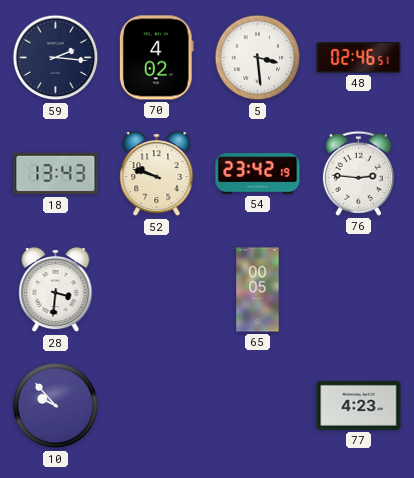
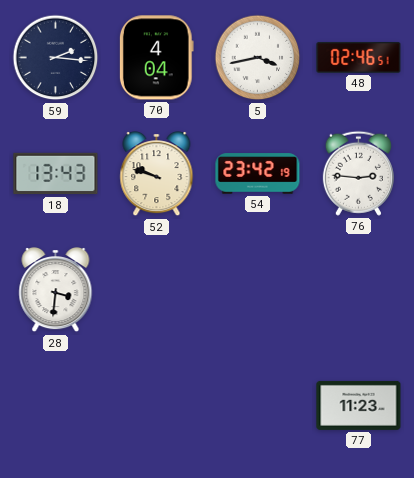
70: 4:02 -> 4:04 (156, 58)
5: 3:29 -> 3:43 (258, 58)
65: 00:05 -> none (258, 290)
10: 9:53 -> none (56, 406)
77: 4:23 -> 11:23 (359, 405)
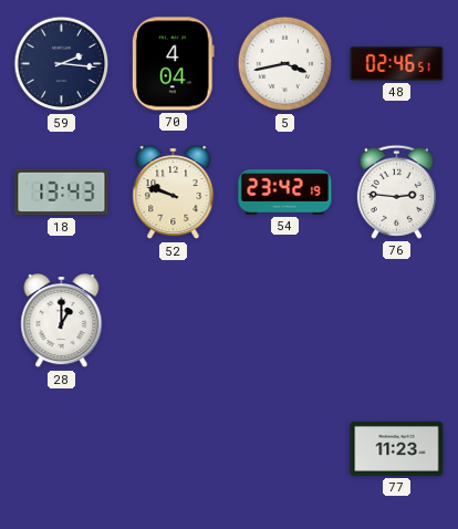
28: 3:31 -> 1:00 (62, 322)
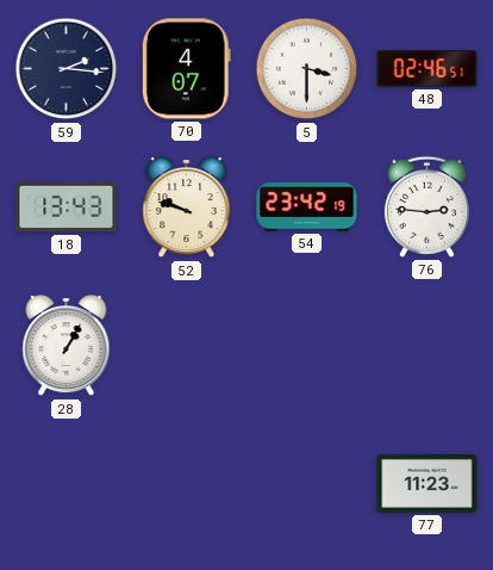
70: 4:04 -> 4:07 (186, 69)
5: 3:43 -> 3:30 (307, 69)
28: 1:00 -> 1:05 (67, 347)
